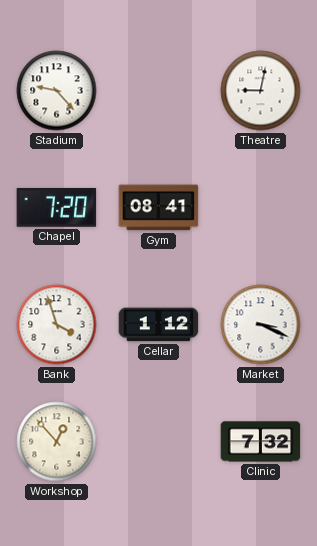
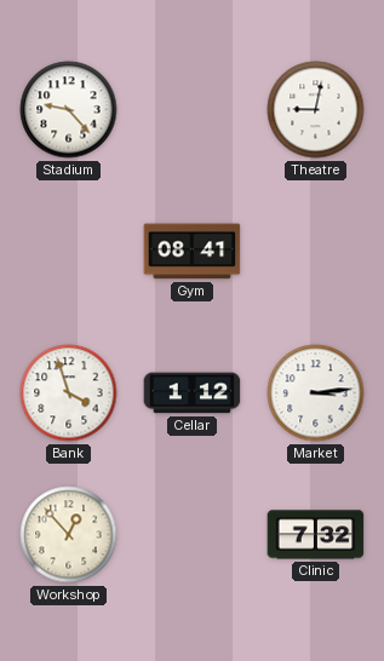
Chapel: 7:20 -> none (57, 208)
Market: 3:19 -> 3:14 (316, 393)
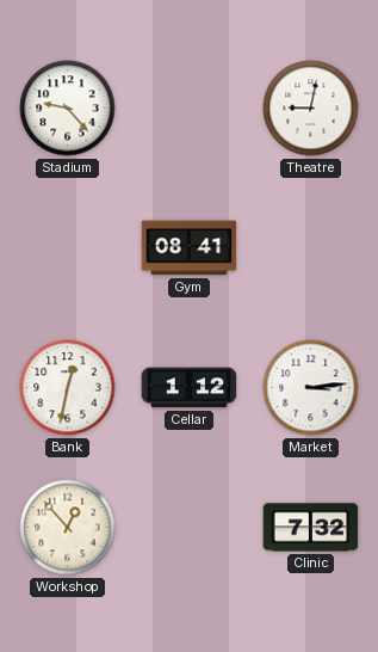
Bank: 3:57 -> 12:32 (68, 388)
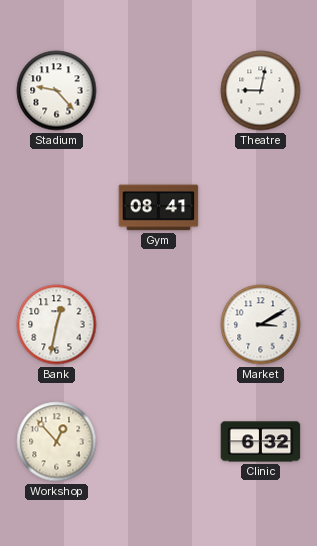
Cellar: 1:12 -> none (190, 388)
Market: 3:14 -> 3:10 (261, 325)
Clinic: 7:32 -> 6:32 (261, 442)
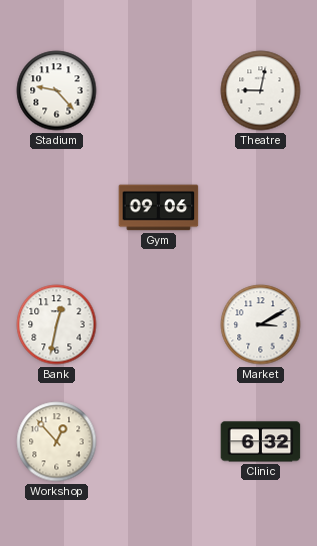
Gym: 08:41 -> 09:06 (159, 208)
